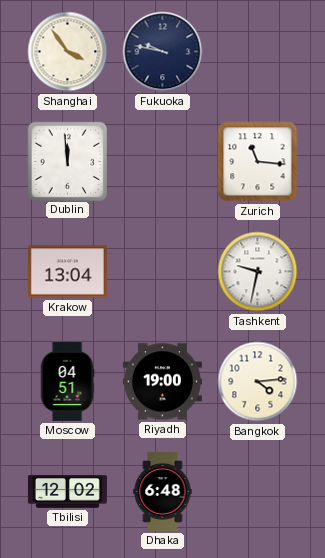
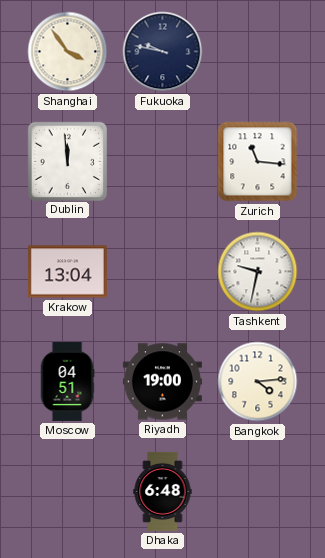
Tbilisi: 12:02 -> none (67, 492)
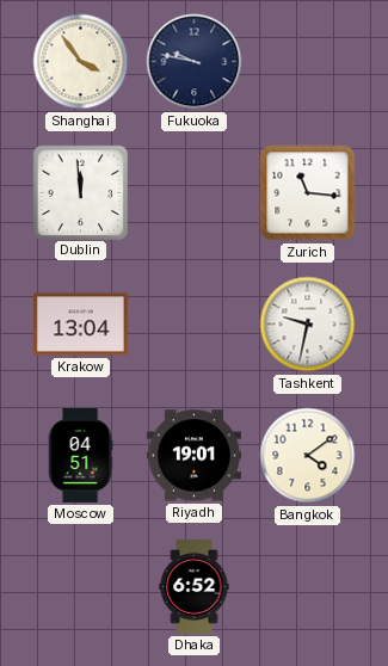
Riyadh: 19:00 -> 19:01 (193, 456)
Bangkok: 4:14 -> 4:09 (308, 456)
Dhaka: 6:48 -> 6:52 (195, 586)
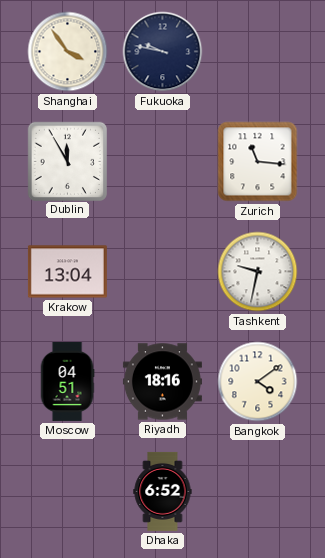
Dublin: 11:59 -> 11:55 (67, 161)
Riyadh: 19:01 -> 18:16 (162, 382)
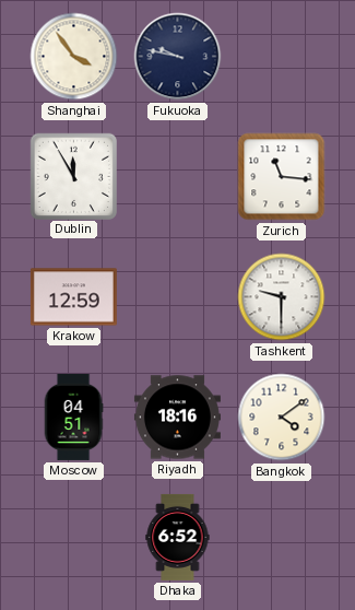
Krakow: 13:04 -> 12:59 (73, 297)
Tashkent: 9:32 -> 9:30 (282, 297)
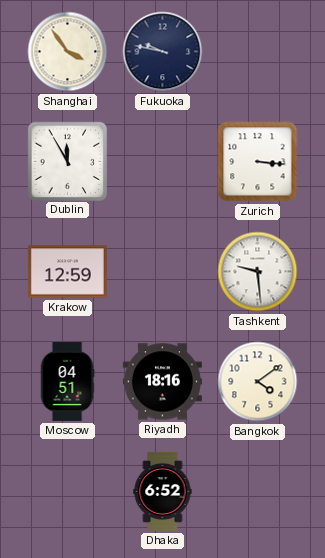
Zurich: 11:16 -> 3:16 (258, 162)
Tashkent: 9:30 -> 9:29 (258, 272)
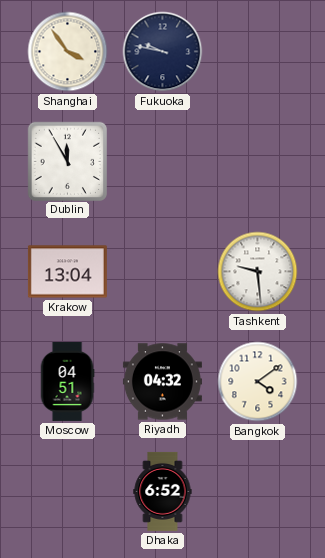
Zurich: 3:16 -> none (258, 162)
Krakow: 12:59 -> 13:04 (67, 272)
Riyadh: 18:16 -> 04:32 (162, 382)
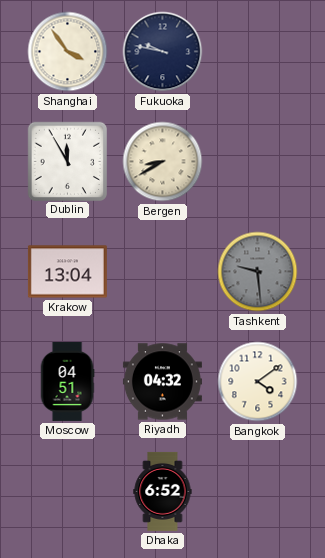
Bergen: none -> 8:40 (163, 162)
Tashkent dial: white -> grey (258, 272)
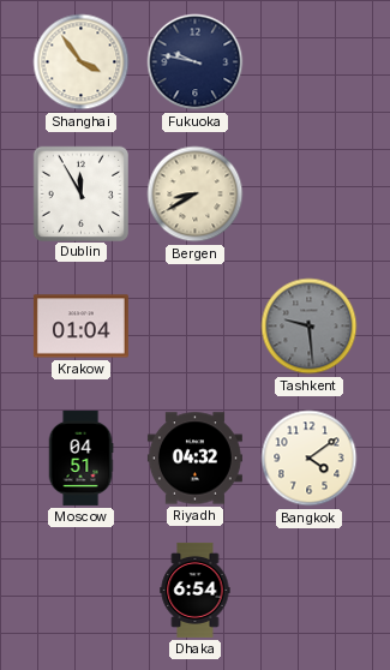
Krakow: 13:04 -> 01:04 (80, 327)
Dhaka: 6:52 -> 6:54 (196, 590)
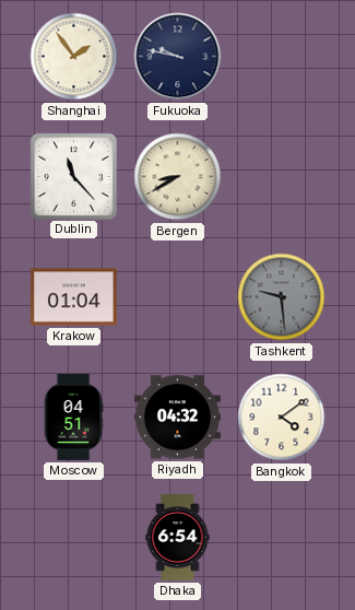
Shanghai: 3:54 -> 1:54 (74, 57)
Dublin: 11:55 -> 11:23 (73, 176)
